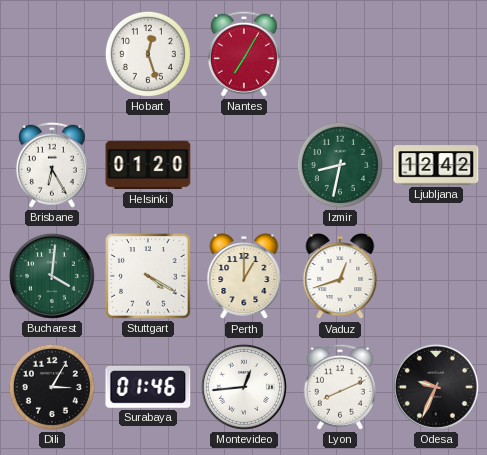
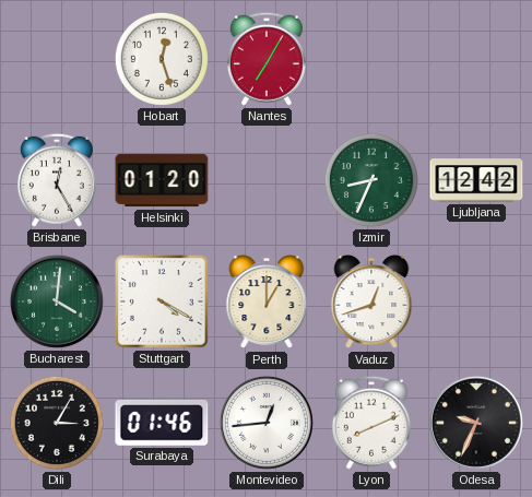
Brisbane: 6:25 -> 12:25 (57, 180)
Izmir: 8:32 -> 8:34 (371, 180)
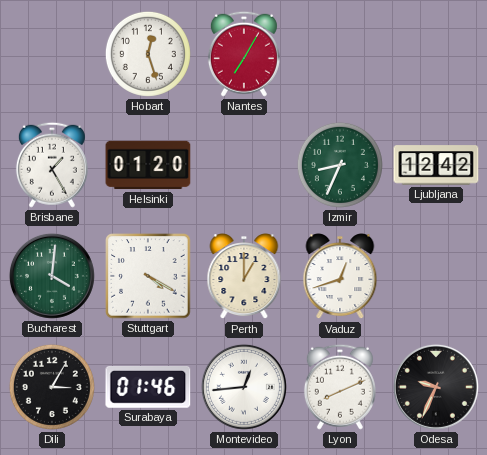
Brisbane: 12:25 -> 1:25 (52, 165)
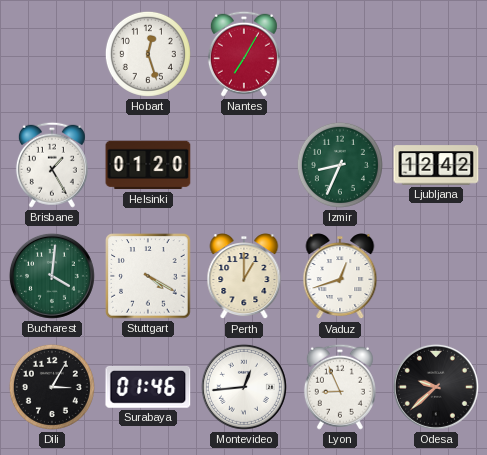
Lyon: 8:11 -> 8:56 (340, 387)
Odesa: 9:34 -> 9:38 (436, 387)
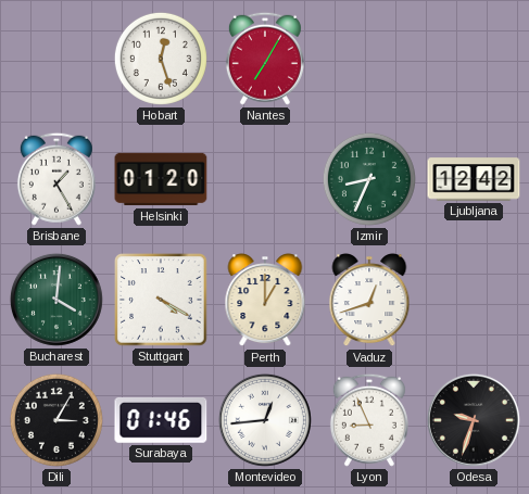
Odesa: 9:38 -> 9:33 (474, 420)
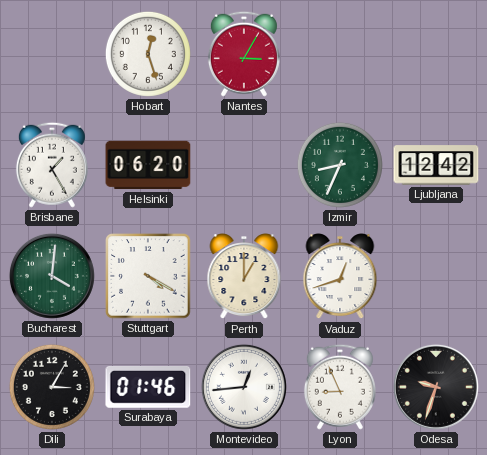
Nantes: 7:05 -> 3:05 (244, 54)
Helsinki: 01:20 -> 06:20 (148, 165)
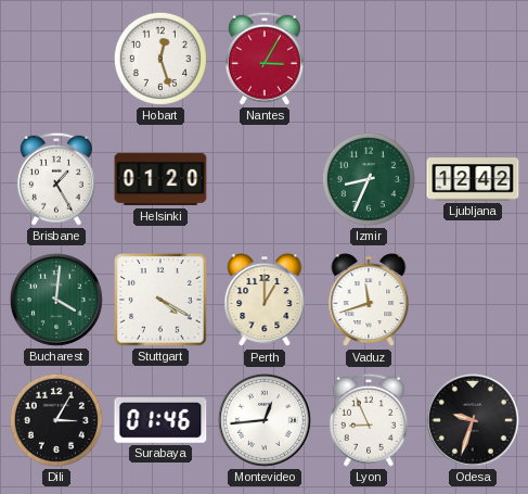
Helsinki: 06:20 -> 01:20 (160, 179)
Vaduz: 12:42 -> 11:42 (369, 301)
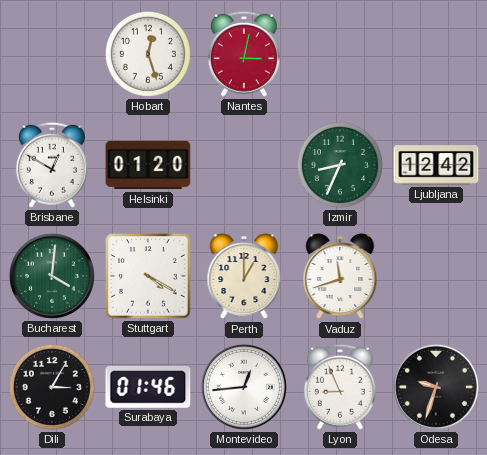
Nantes: 3:05 -> 3:02 (244, 54)
Brisbane: 1:25 -> 12:50 (52, 165)
